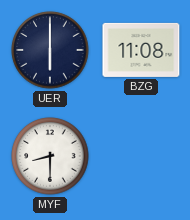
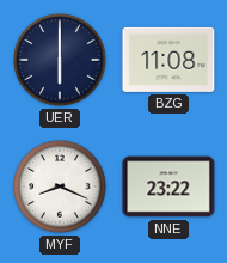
MYF: 8:30 -> 8:19 (60, 186)
NNE: none -> 23:22 (168, 186)
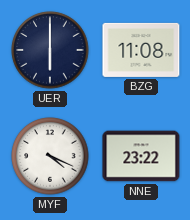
MYF: 8:19 -> 4:19 (50, 156)
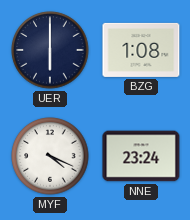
BZG: 11:08 -> 1:08 (141, 50)
NNE: 23:22 -> 23:24 (141, 156)
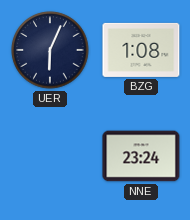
UER: 6:00 -> 6:04 (50, 50)
MYF: 4:19 -> none (50, 156)
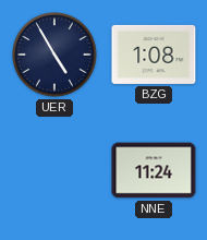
UER: 6:04 -> 4:55 (54, 55)
NNE: 23:24 -> 11:24 (154, 170)
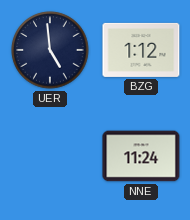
UER: 4:55 -> 4:59 (50, 50)
BZG: 1:08 -> 1:12 (141, 50)
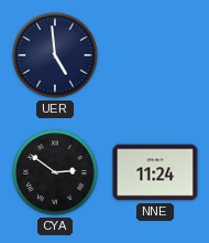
BZG: 1:12 -> none (141, 50)
CYA: none -> 2:51 (55, 172)
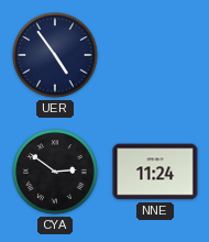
UER: 4:59 -> 4:54 (55, 55)
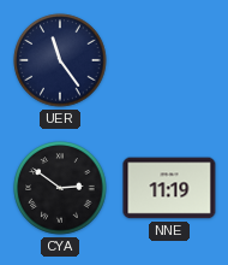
UER: 4:54 -> 11:24 (60, 60)
NNE: 11:24 -> 11:19 (169, 188)
